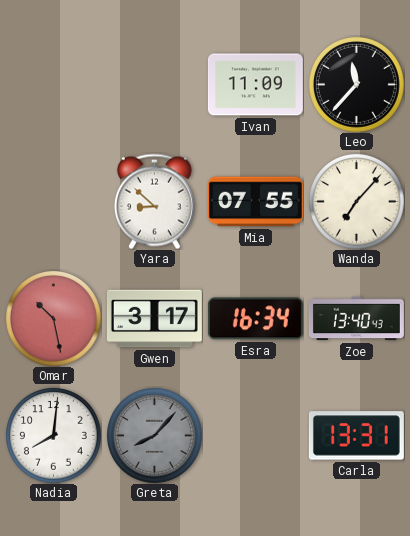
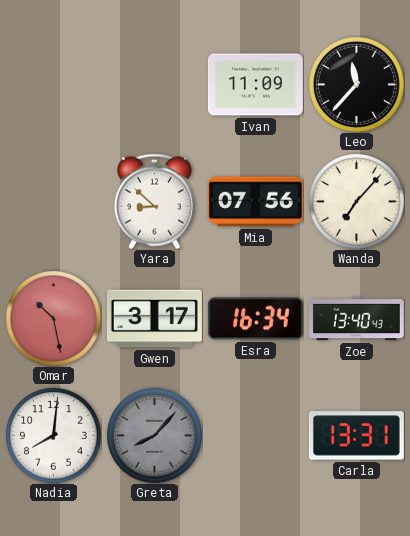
Mia: 07:55 -> 07:56 (255, 202)
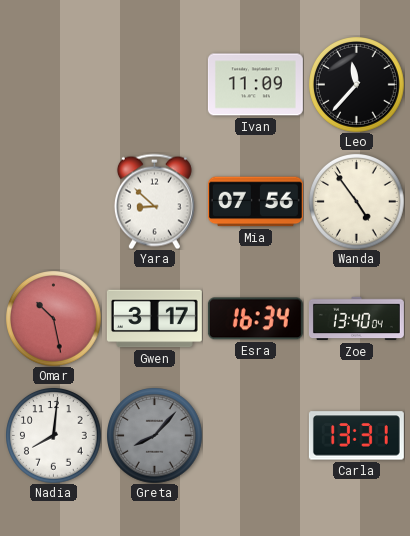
Wanda: 7:07 -> 4:54 (357, 202)
Zoe: 13:40:43 -> 13:40:04 (356, 319)
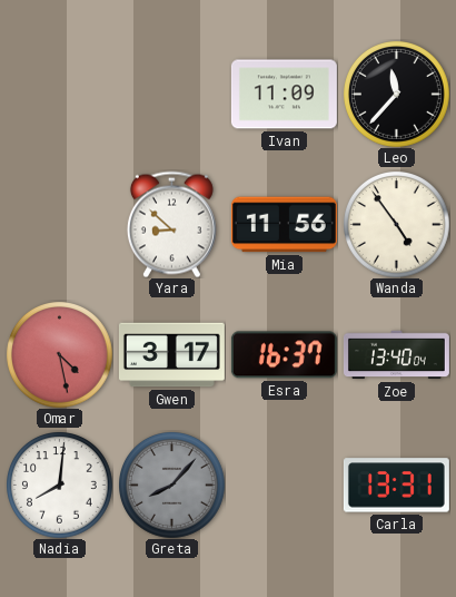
Mia: 07:56 -> 11:56 (284, 225)
Omar: 10:28 -> 4:28 (60, 355)
Esra: 16:34 -> 16:37 (284, 355)
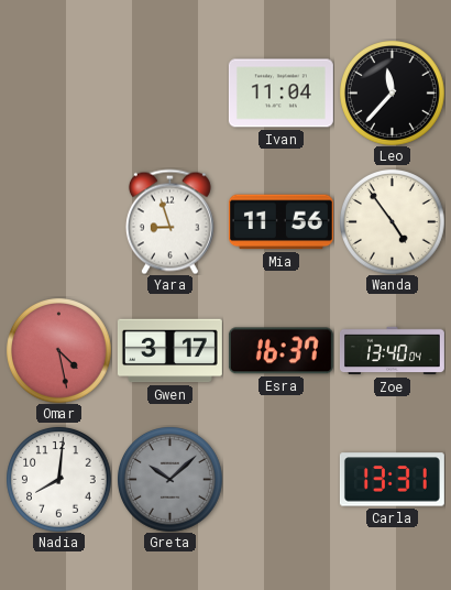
Ivan: 11:09 -> 11:04 (280, 94)
Yara: 8:52 -> 8:57 (169, 221)
Greta: 8:07 -> 10:08 (170, 480)
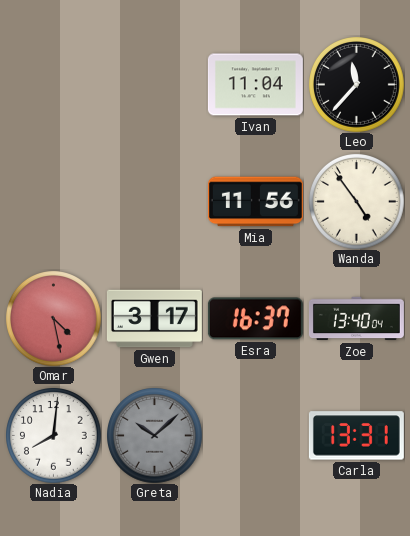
Yara: 8:57 -> none (169, 221)
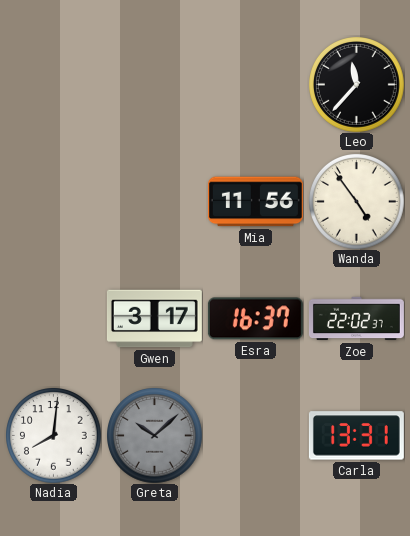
Ivan: 11:04 -> none (255, 85)
Omar: 4:28 -> none (54, 319)
Zoe: 13:40 -> 22:02 (356, 319)
